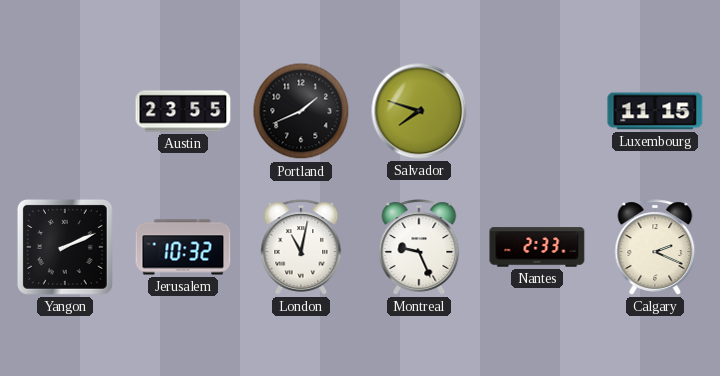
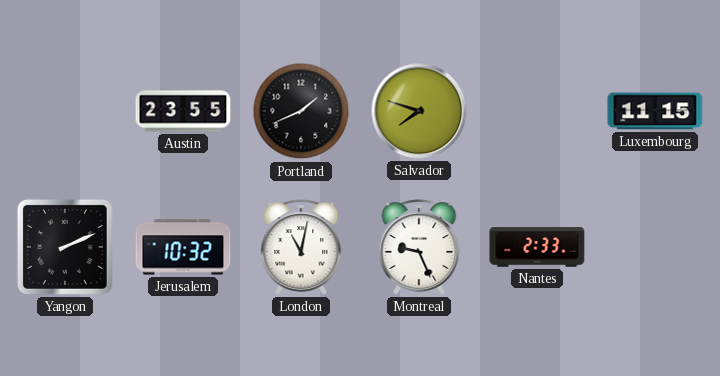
Calgary: 2:19 -> none (655, 247)
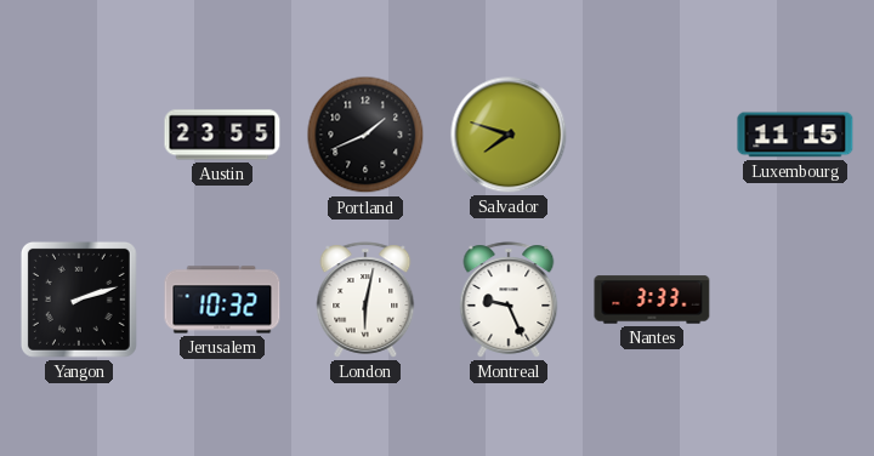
Yangon: 2:11 -> 2:12 (79, 300)
London: 11:02 -> 6:02 (365, 300)
Nantes: 2:33 -> 3:33 (652, 300)
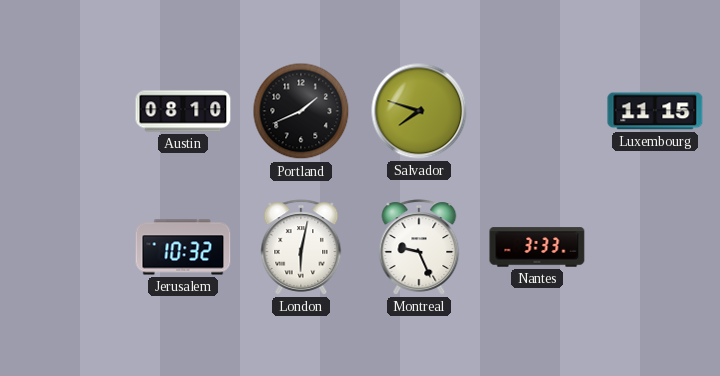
Austin: 23:55 -> 08:10 (183, 111)
Yangon: 2:12 -> none (79, 300)
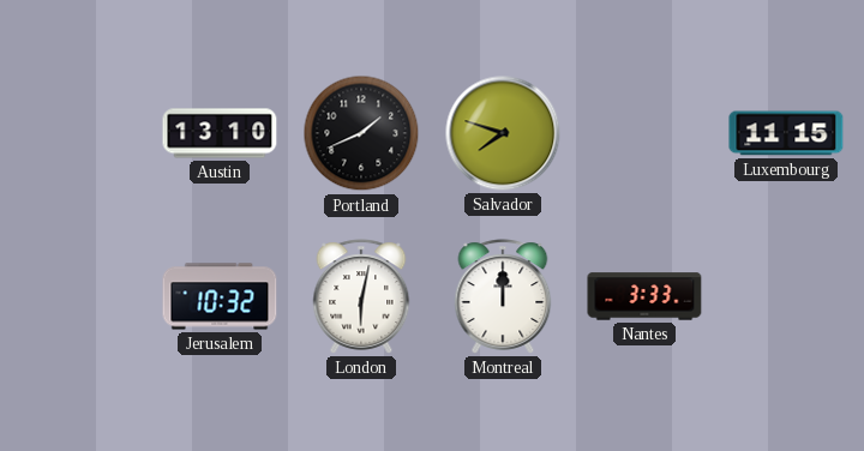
Austin: 08:10 -> 13:10 (220, 133)
Montreal: 9:26 -> 12:00 (503, 296)
